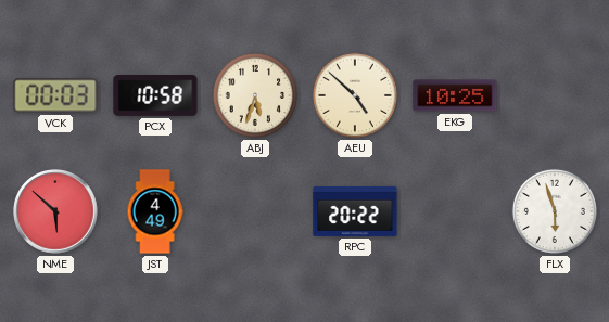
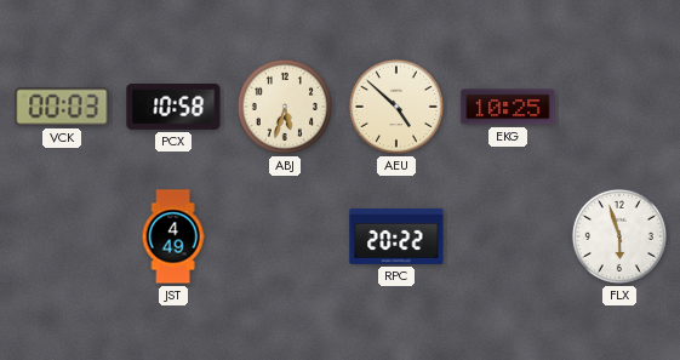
NME: 5:52 -> none (55, 211)
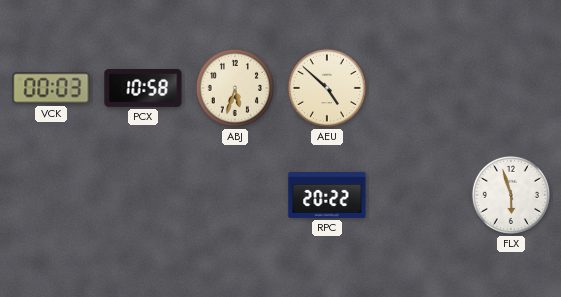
EKG: 10:25 -> none (508, 107)
JST: 4:49 -> none (173, 236)
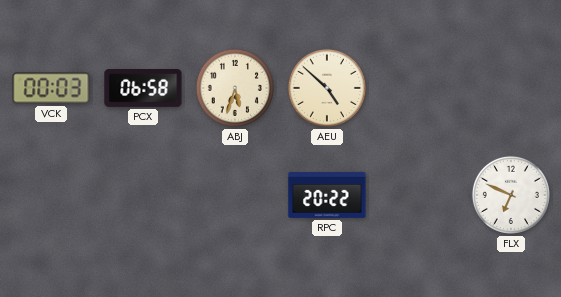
PCX: 10:58 -> 06:58 (143, 89)
FLX: 5:57 -> 6:49 (511, 195)
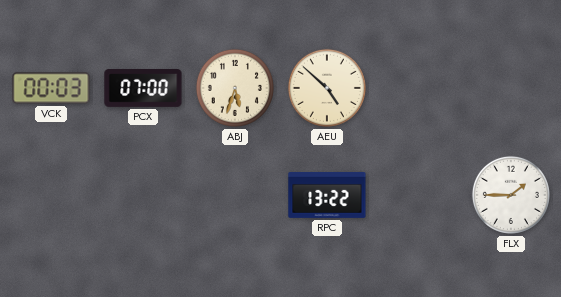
PCX: 06:58 -> 07:00 (143, 89)
RPC: 20:22 -> 13:22 (327, 195)
FLX: 6:49 -> 1:45 (511, 195)
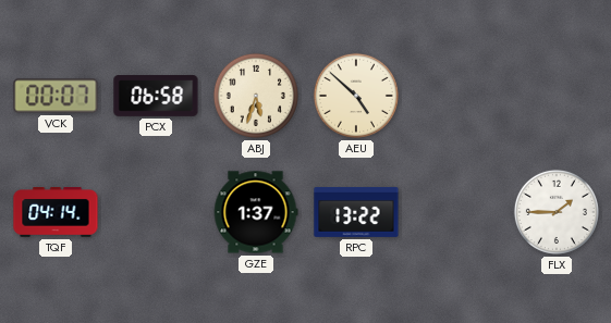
VCK: 00:03 -> 00:07 (56, 96)
PCX: 07:00 -> 06:58 (156, 97)
TQF: none -> 04:14 (56, 213)
GZE: none -> 1:37 (256, 212)
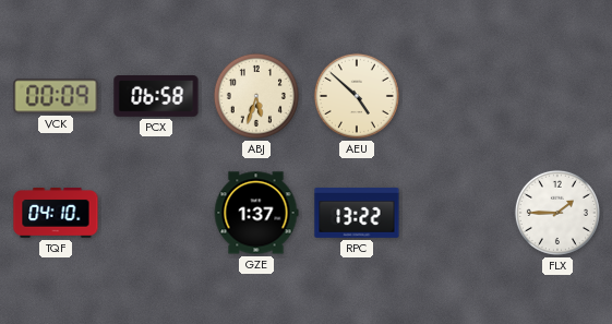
VCK: 00:07 -> 00:09 (56, 96)
TQF: 04:14 -> 04:10 (56, 214)
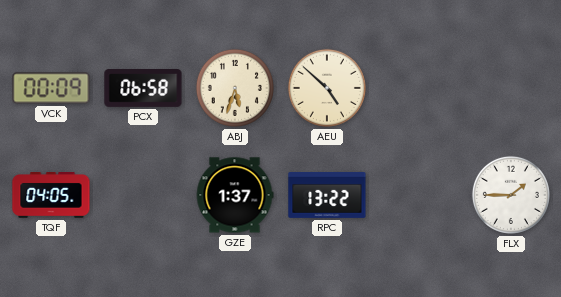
TQF: 04:10 -> 04:05 (51, 196)
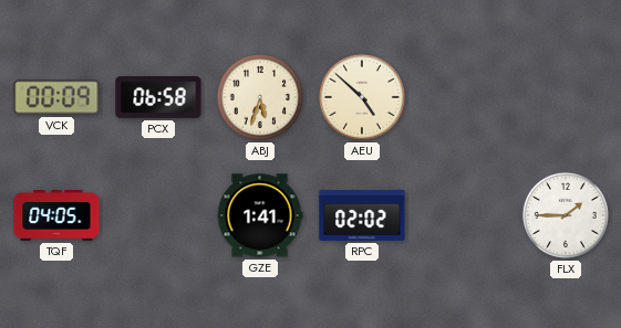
GZE: 1:37 -> 1:41 (260, 215)
RPC: 13:22 -> 02:02 (362, 215)
